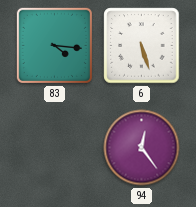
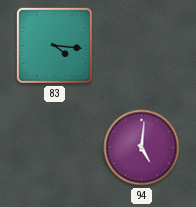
6: 5:27 -> none (142, 46)
94: 12:24 -> 5:01 (142, 148)
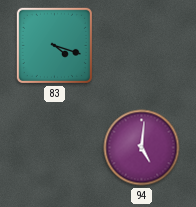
83: 4:16 -> 4:18 (54, 45)
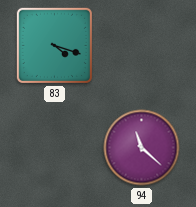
94: 5:01 -> 11:22 (142, 148)
